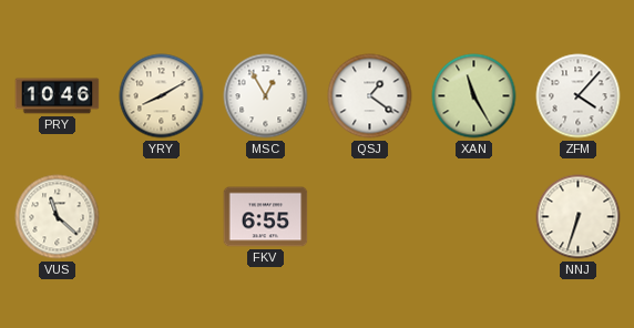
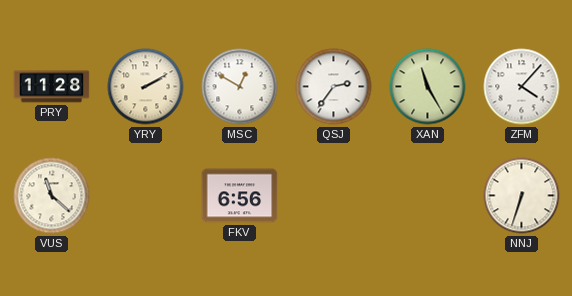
PRY: 10:46 -> 11:28 (52, 87)
YRY: 8:10 -> 2:10 (146, 87)
MSC: 12:55 -> 12:50 (240, 87)
QSJ: 1:21 -> 2:36 (334, 87)
FKV: 6:55 -> 6:56 (240, 196)
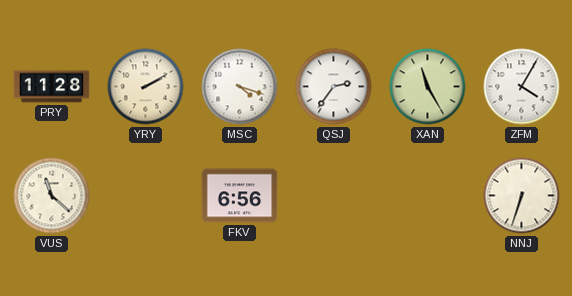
MSC: 12:50 -> 4:18 (240, 87)
ZFM: 4:07 -> 4:05 (522, 87)
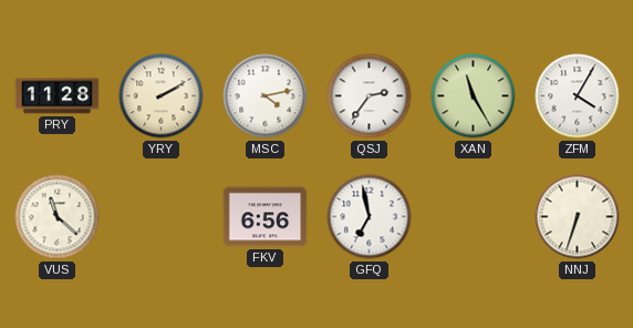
MSC: 4:18 -> 4:13 (266, 96)
GFQ: none -> 6:58 (370, 217)
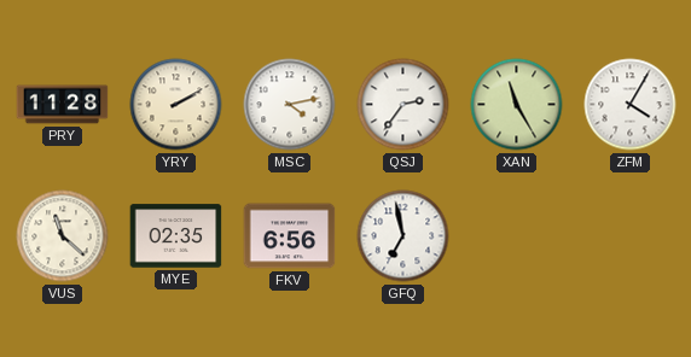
MYE: none -> 02:35 (176, 236)
NNJ: 6:33 -> none (578, 217)
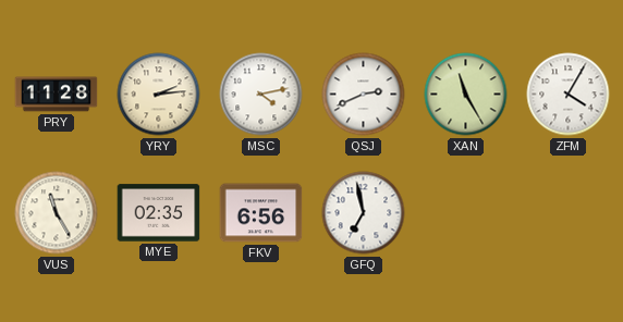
YRY: 2:10 -> 2:14 (159, 95)
QSJ: 2:36 -> 2:41 (364, 95)
VUS: 11:22 -> 11:25 (57, 213)
